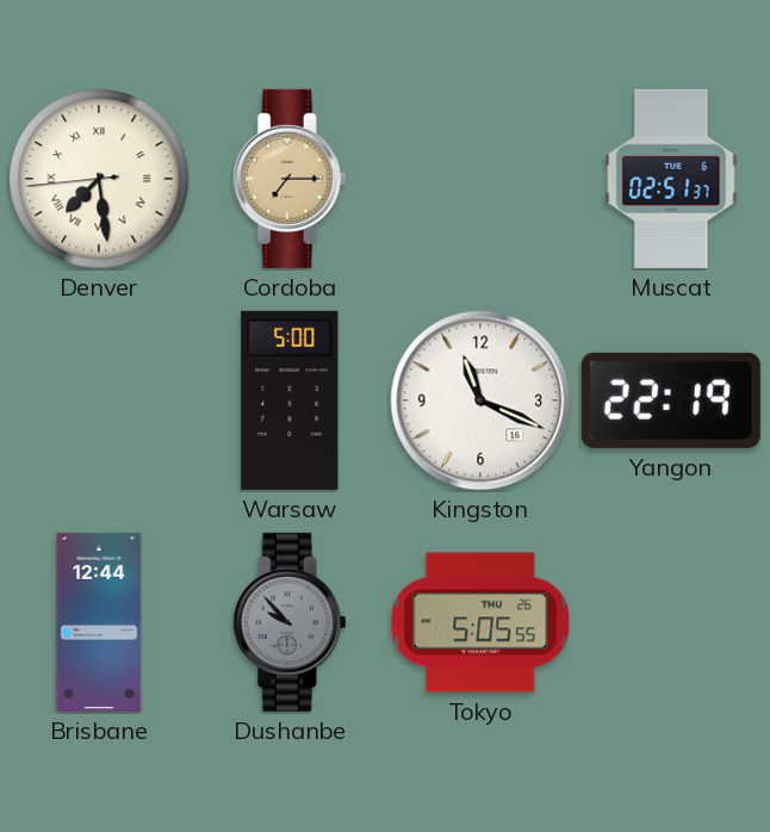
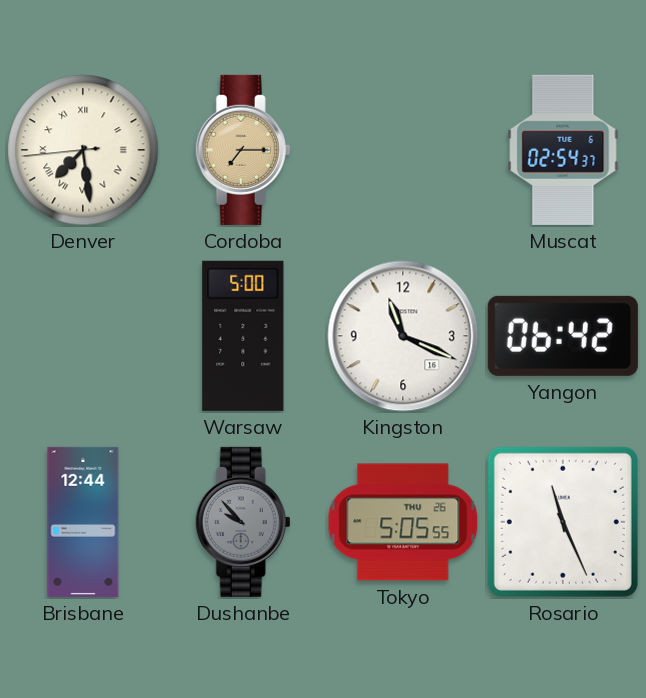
Muscat: 02:51 -> 02:54 (563, 150)
Yangon: 22:19 -> 06:42 (563, 336)
Rosario: none -> 11:26 (563, 522)
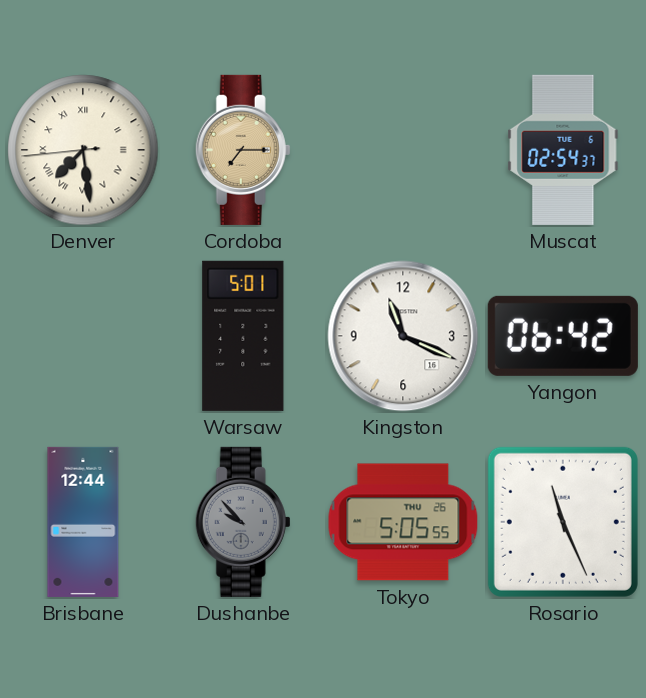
Warsaw: 5:00 -> 5:01 (243, 336)
